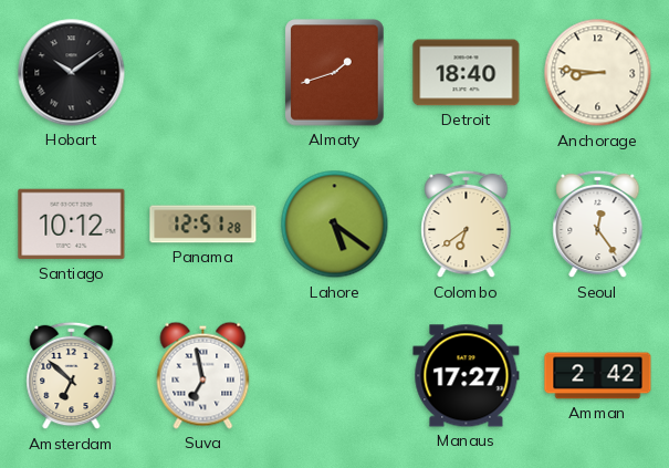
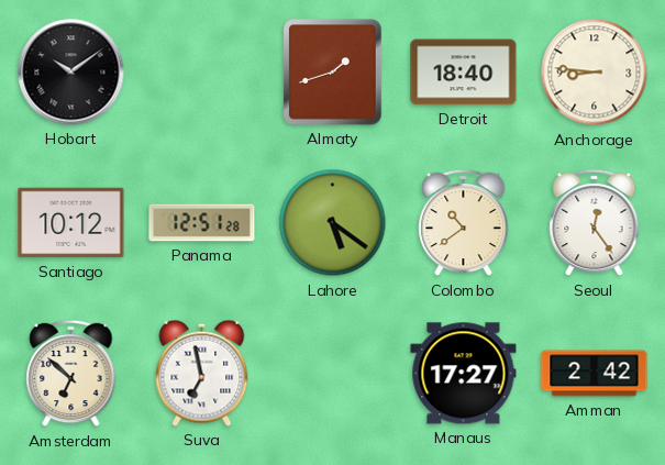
Colombo: 6:39 -> 10:39 (464, 223)
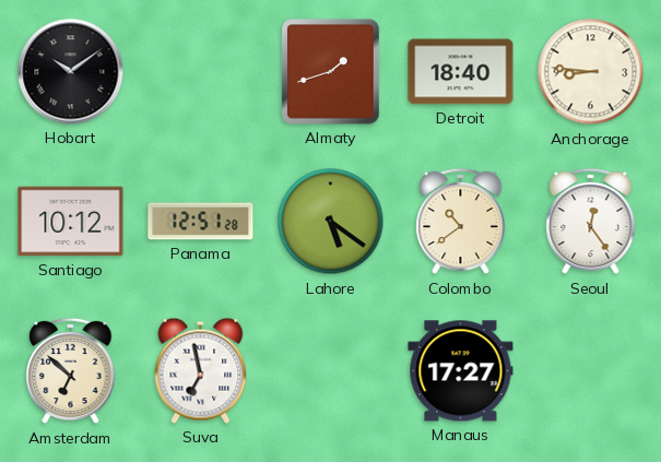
Amman: 2:42 -> none (595, 374)
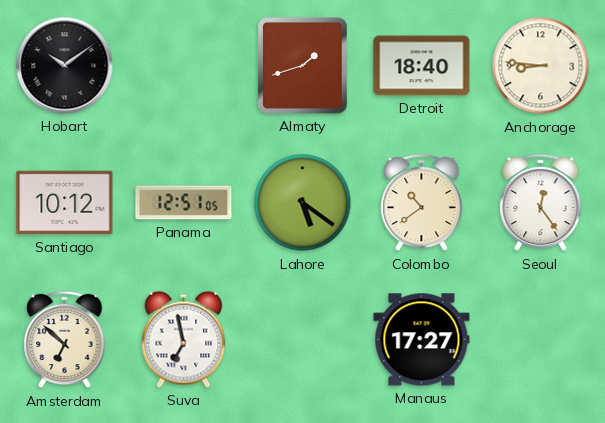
Panama: 12:51:28 -> 12:51:05 (184, 203)
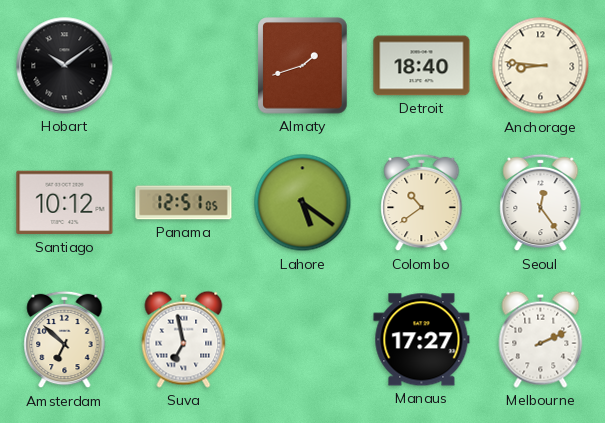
Melbourne: none -> 2:11 (541, 339)
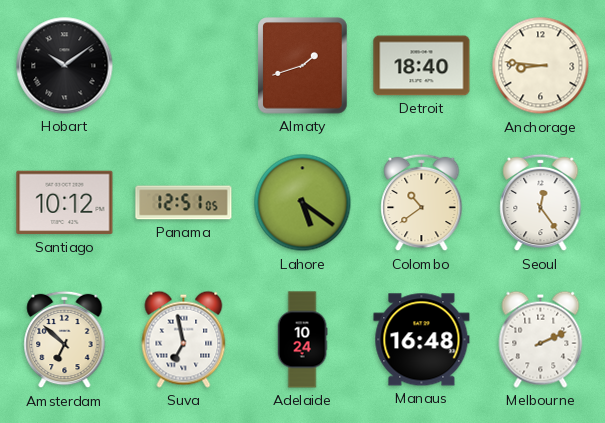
Adelaide: none -> 10:24 (302, 340)
Manaus: 17:27 -> 16:48 (422, 340)
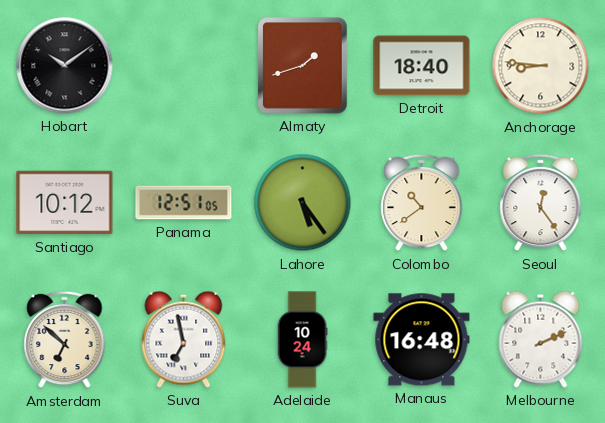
Lahore: 5:21 -> 5:24 (303, 203)
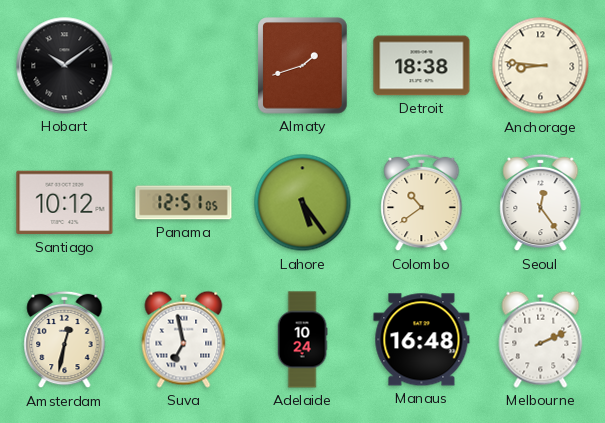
Detroit: 18:40 -> 18:38 (422, 66)
Amsterdam: 6:52 -> 12:32 (65, 340)
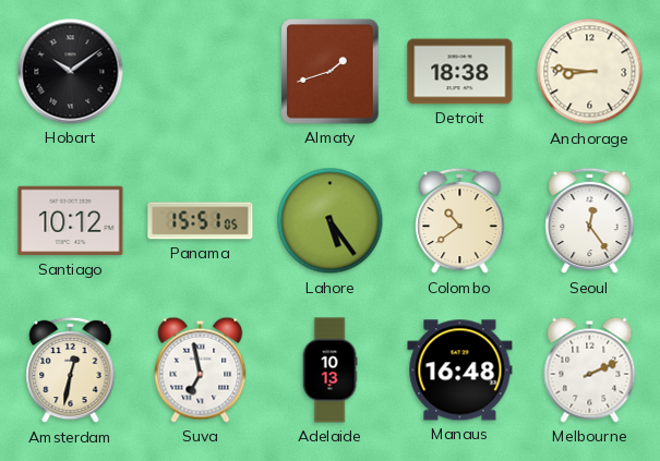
Panama: 12:51 -> 15:51 (201, 221)
Adelaide: 10:24 -> 10:13 (329, 371)
